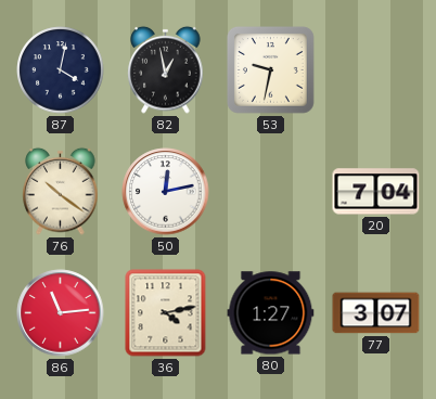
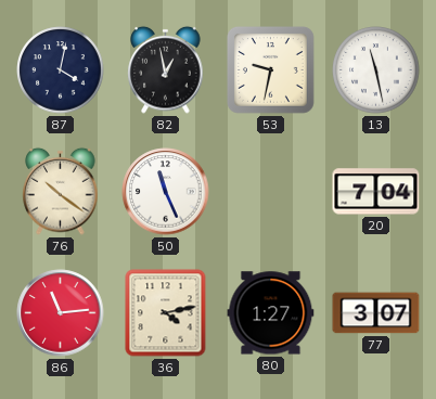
13: none -> 11:28 (376, 70)
50: 12:13 -> 11:26 (166, 192)
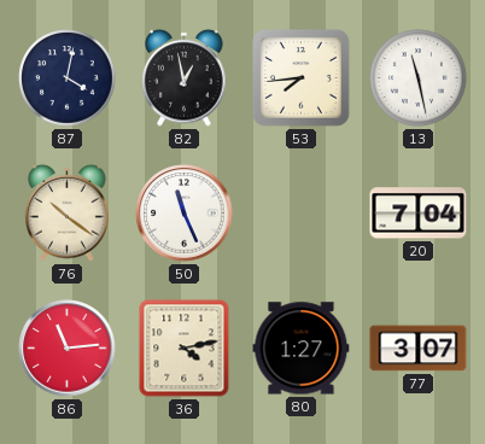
53: 9:32 -> 7:44 (302, 78)
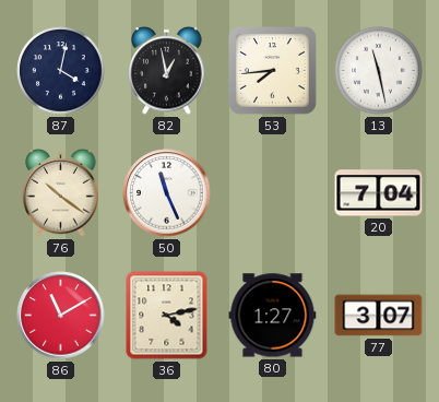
86: 11:14 -> 11:10 (61, 316)
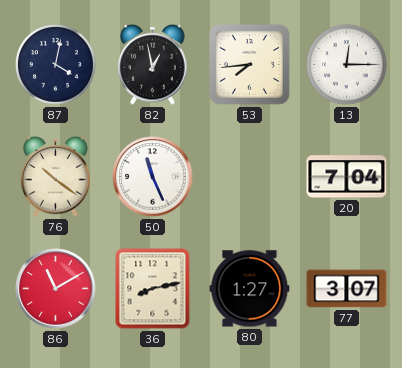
13: 11:28 -> 12:15 (347, 65)
36: 4:13 -> 8:13 (153, 289)
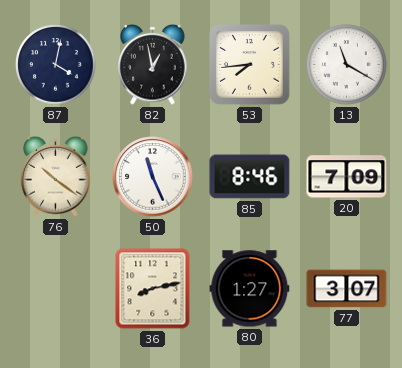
13: 12:15 -> 11:20 (347, 65)
85: none -> 8:46 (250, 177)
20: 7:04 -> 7:09 (347, 177)
86: 11:10 -> none (56, 289)
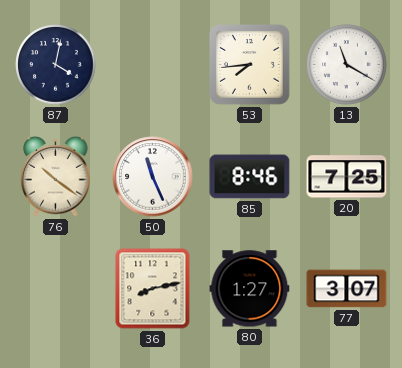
82: 12:58 -> none (153, 64)
20: 7:09 -> 7:25 (347, 177)
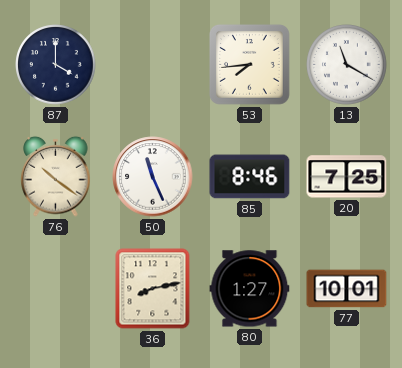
87: 4:02 -> 4:00 (56, 65)
77: 3:07 -> 10:01 (347, 289)
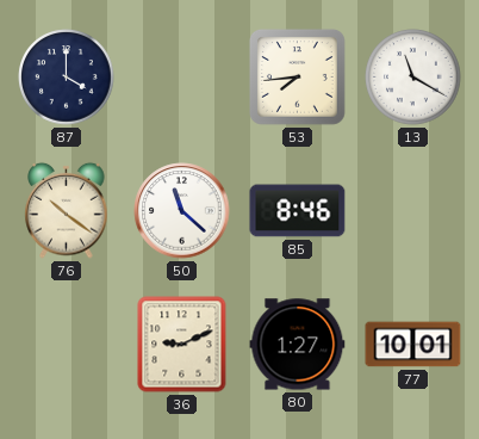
50: 11:26 -> 11:22 (182, 211)
20: 7:25 -> none (347, 177)
36: 8:13 -> 9:11 (182, 345)
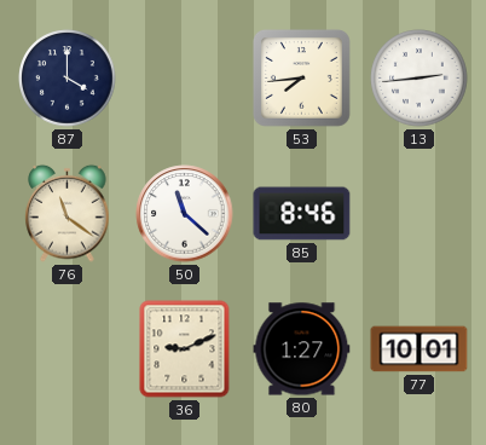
13: 11:20 -> 2:44 (420, 79)
76: 10:21 -> 11:21 (68, 213)
